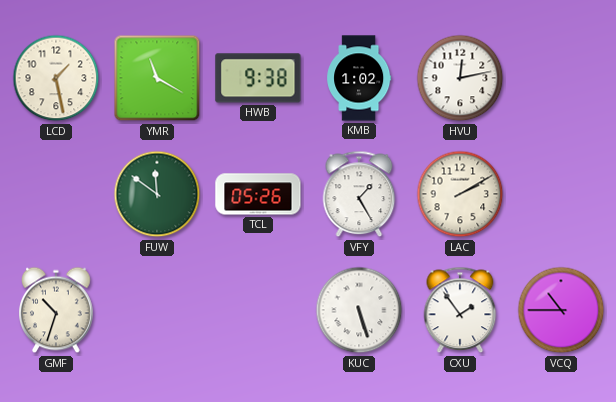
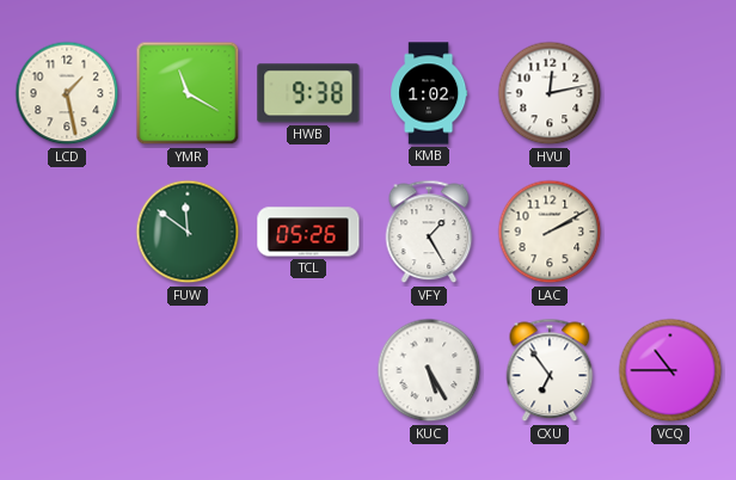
GMF: 10:33 -> none (56, 310)
KUC: 5:27 -> 5:25 (429, 370)
CXU: 1:54 -> 6:54 (550, 370)
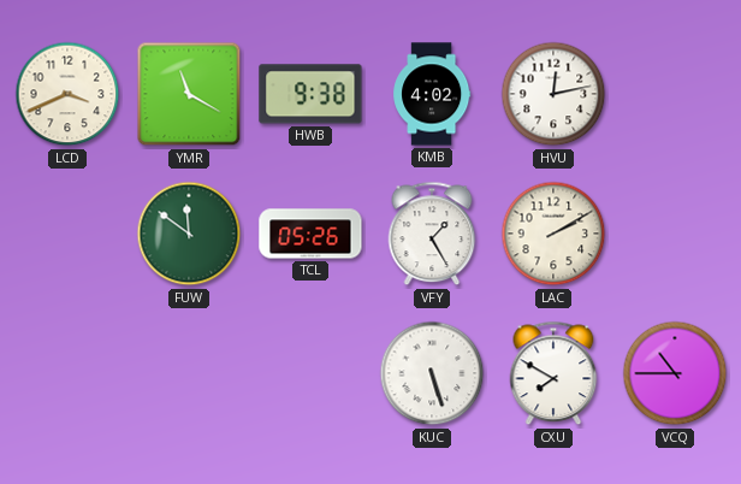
LCD: 1:28 -> 3:41 (67, 94)
KMB: 1:02 -> 4:02 (432, 94)
KUC: 5:25 -> 5:27 (432, 373)
CXU: 6:54 -> 7:50 (553, 373)
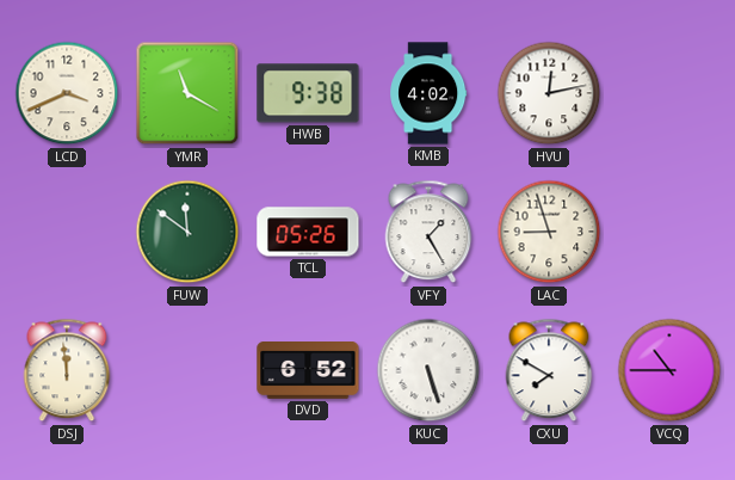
LAC: 2:10 -> 8:57 (549, 232)
DSJ: none -> 11:59 (67, 370)
DVD: none -> 6:52 (308, 371)
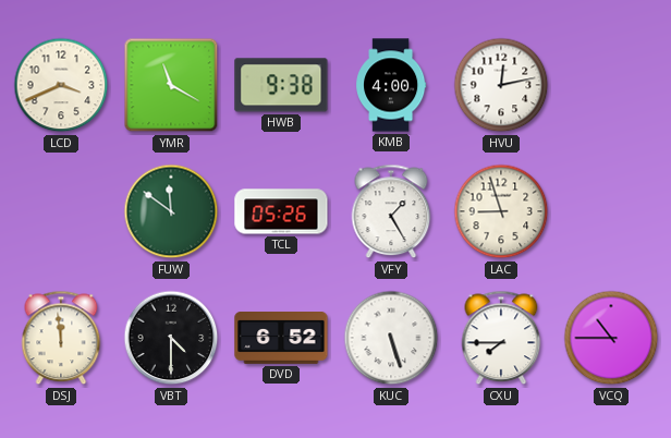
KMB: 4:02 -> 4:00 (391, 85)
VBT: none -> 4:30 (171, 338)
CXU: 7:50 -> 7:45 (501, 338)
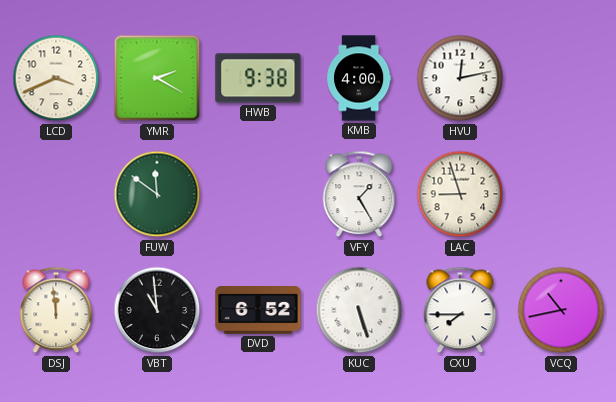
YMR: 11:20 -> 2:20 (157, 78)
TCL: 05:26 -> none (281, 211)
VBT: 4:30 -> 10:59 (157, 310)
VCQ: 10:45 -> 10:43 (561, 310)
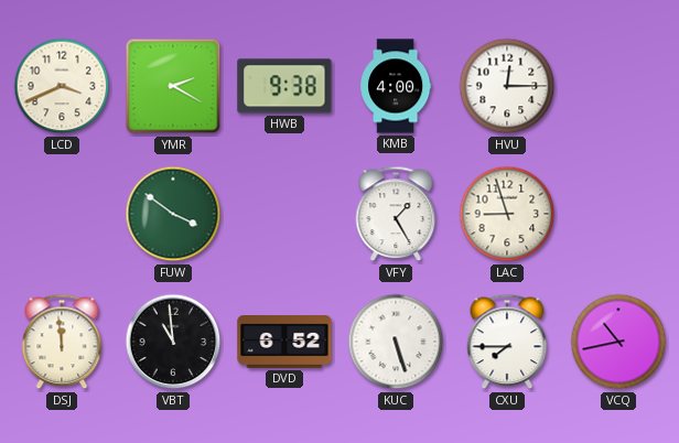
HVU: 12:13 -> 12:15 (507, 86)
FUW: 11:51 -> 3:51 (173, 214)
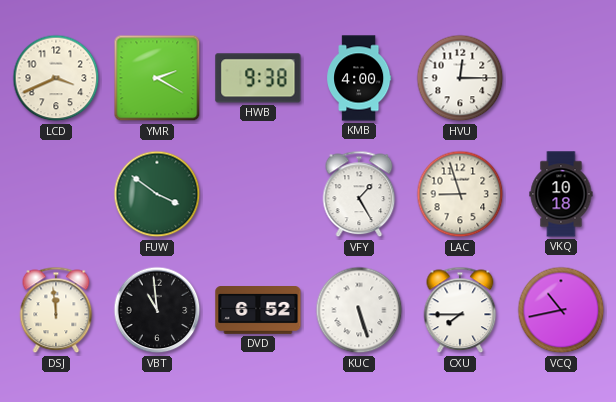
VKQ: none -> 10:18 (561, 194)
